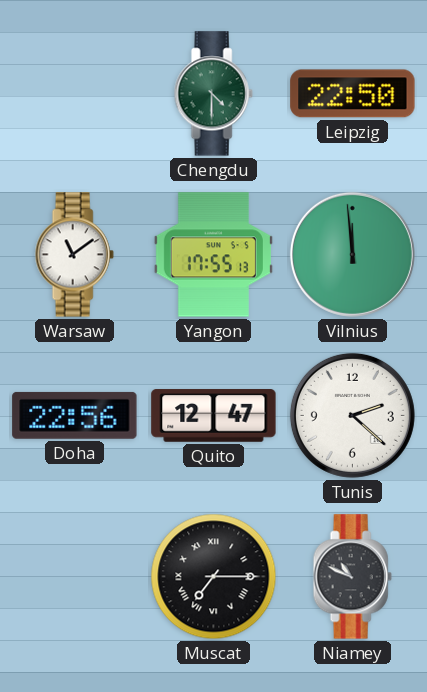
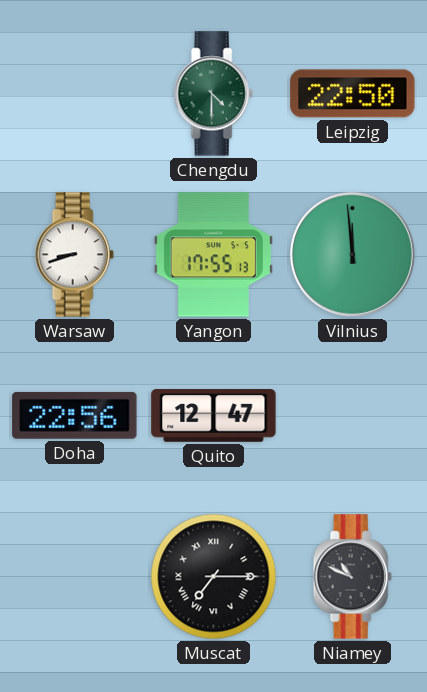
Warsaw: 11:09 -> 8:42 (74, 255)
Tunis: 2:22 -> none (352, 415)
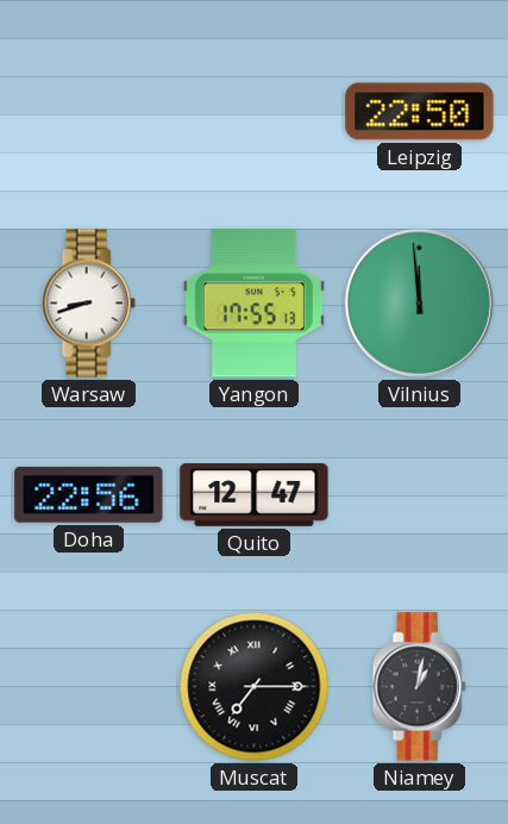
Chengdu: 4:30 -> none (213, 94)
Niamey: 10:49 -> 1:02 (419, 687)
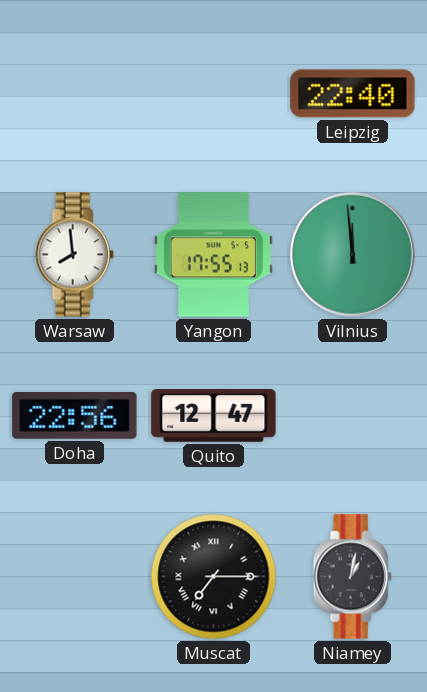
Leipzig: 22:50 -> 22:40 (353, 94)
Warsaw: 8:42 -> 7:59 (74, 255)
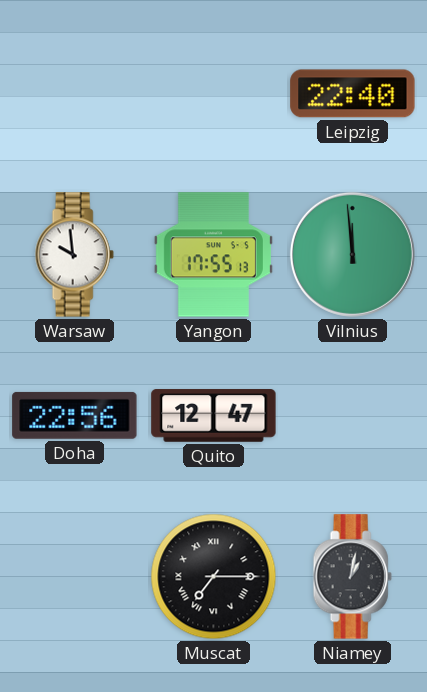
Warsaw: 7:59 -> 9:59 (74, 255)
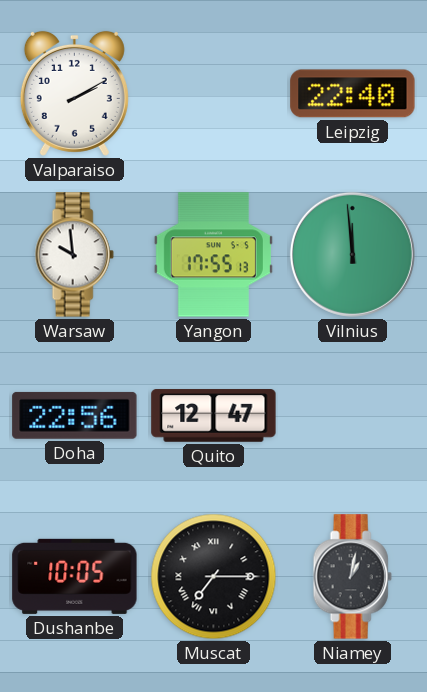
Valparaiso: none -> 2:10 (74, 93)
Dushanbe: none -> 10:05 (75, 576)
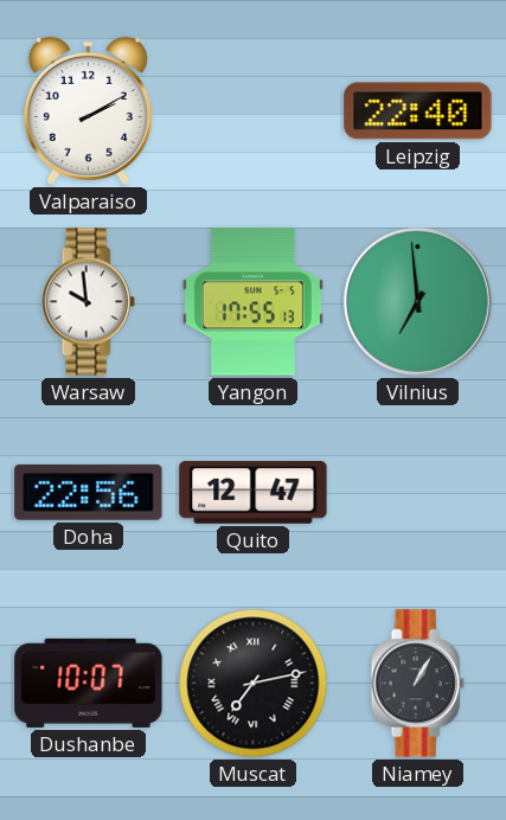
Vilnius: 11:59 -> 6:59 (417, 301)
Dushanbe: 10:05 -> 10:07 (89, 683)
Muscat: 7:15 -> 7:13 (254, 684)
Niamey: 1:02 -> 1:05 (417, 684)
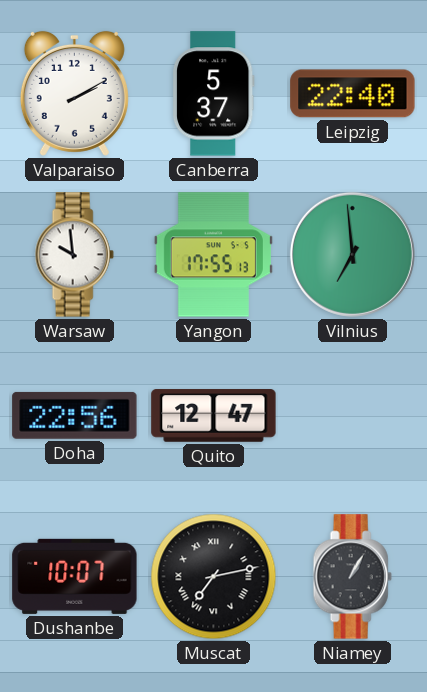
Canberra: none -> 5:37 (213, 94)
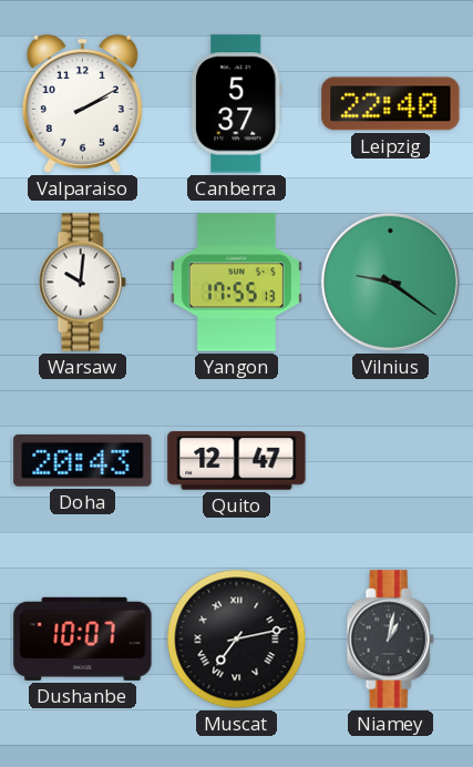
Warsaw: 9:59 -> 10:01 (82, 283)
Vilnius: 6:59 -> 9:21 (390, 282)
Doha: 22:56 -> 20:43 (83, 460)
Niamey: 1:05 -> 1:02 (390, 640)
